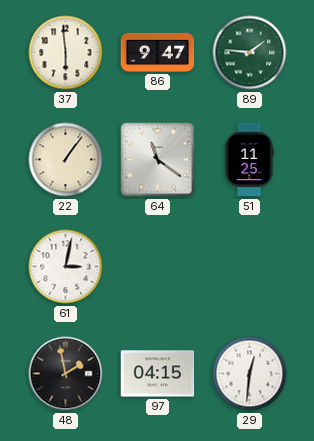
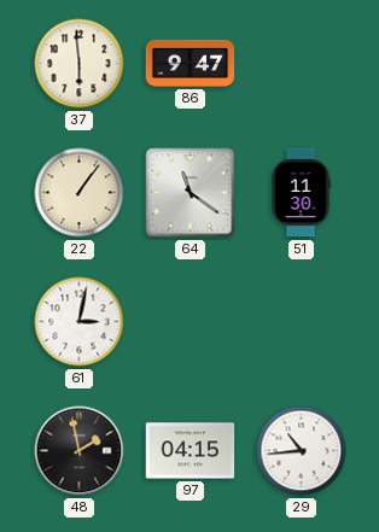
89: 1:46 -> none (250, 53)
51: 11:25 -> 11:30 (301, 193)
29: 12:31 -> 10:44 (302, 451)
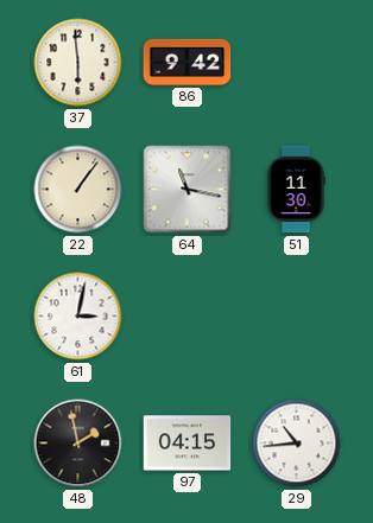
86: 9:47 -> 9:42 (188, 62)
64: 11:21 -> 11:17 (188, 190)
